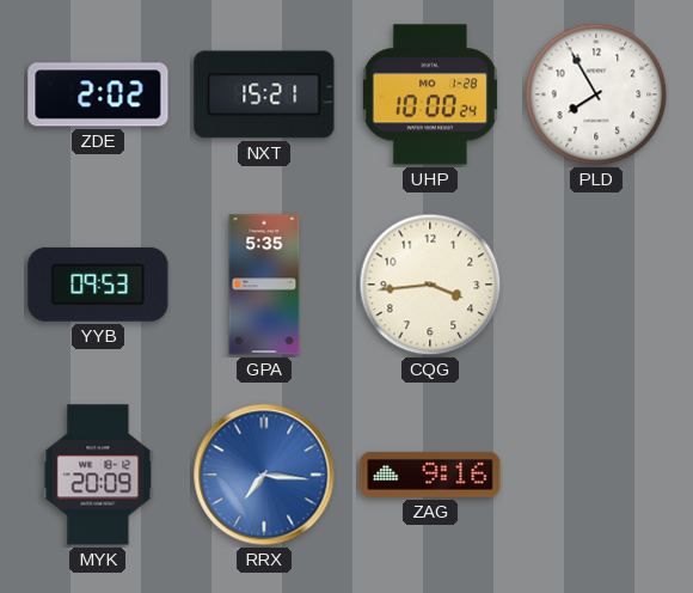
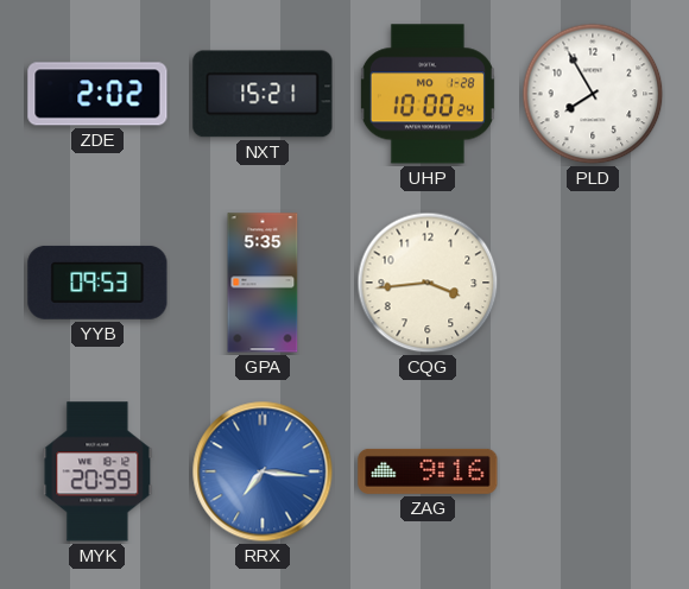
MYK: 20:09 -> 20:59 (97, 471)
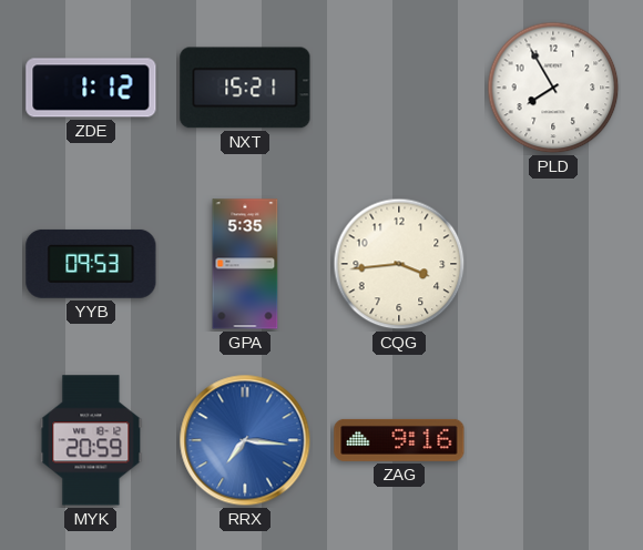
ZDE: 2:02 -> 1:12 (91, 88)
UHP: 10:00 -> none (428, 94)
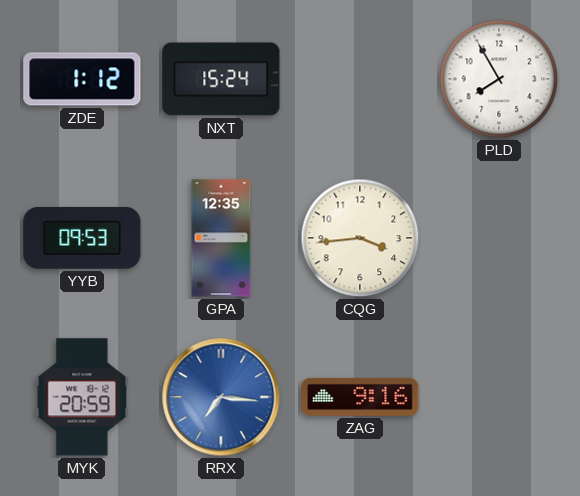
NXT: 15:21 -> 15:24 (221, 79)
GPA: 5:35 -> 12:35 (221, 238)
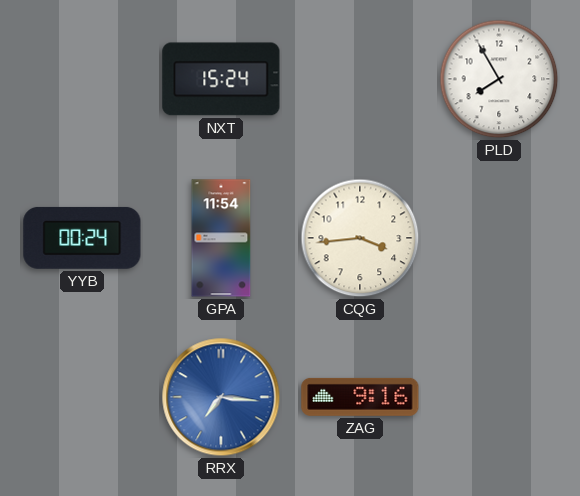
ZDE: 1:12 -> none (82, 79)
YYB: 09:53 -> 00:24 (82, 238)
GPA: 12:35 -> 11:54 (221, 238)
MYK: 20:59 -> none (82, 397)
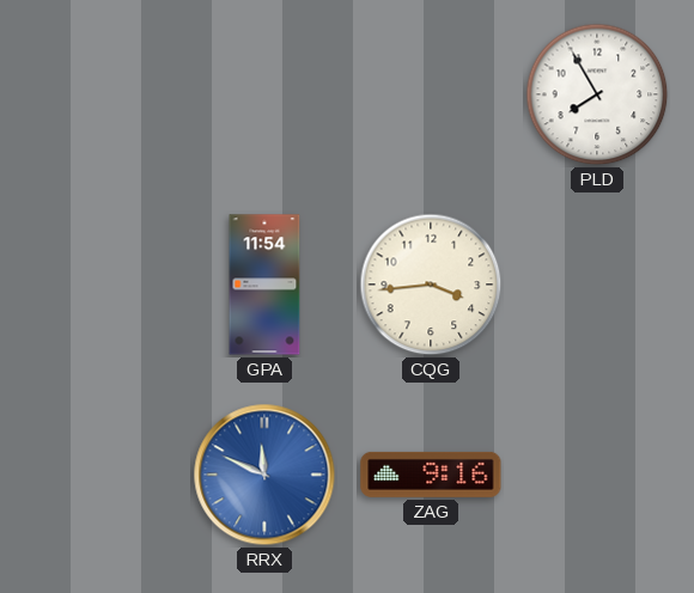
NXT: 15:24 -> none (221, 79)
YYB: 00:24 -> none (82, 238)
RRX: 7:16 -> 11:49 (264, 475)
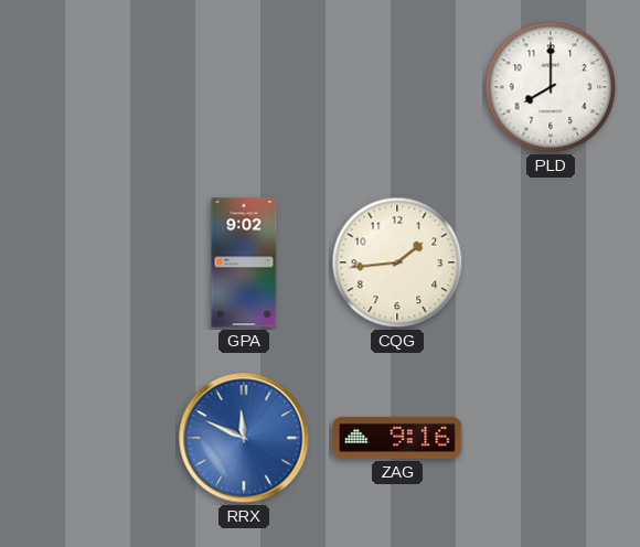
PLD: 7:55 -> 8:00 (551, 87)
GPA: 11:54 -> 9:02 (244, 262)
CQG: 3:44 -> 1:44 (397, 262)
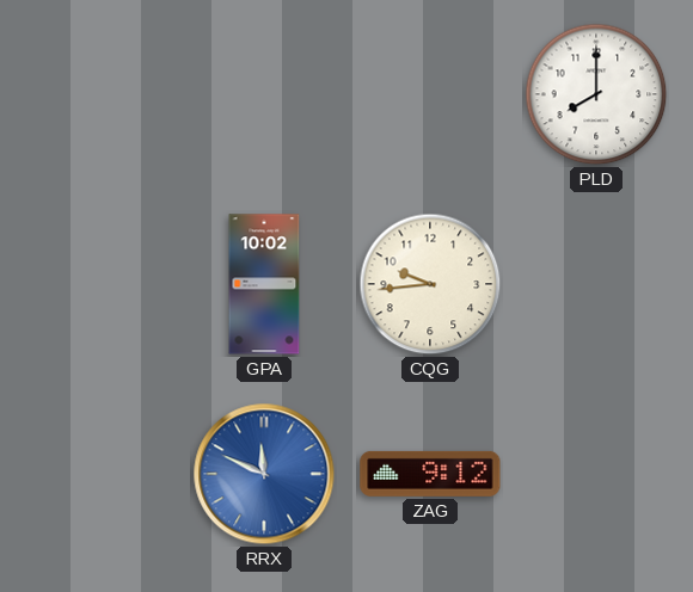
GPA: 9:02 -> 10:02 (264, 284)
CQG: 1:44 -> 9:44 (430, 284)
ZAG: 9:16 -> 9:12 (430, 474)
